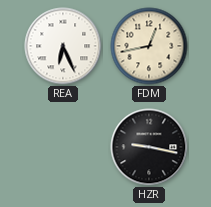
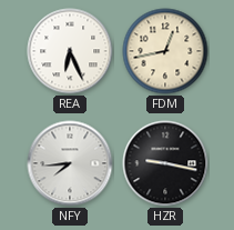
NFY: none -> 7:44 (70, 163)
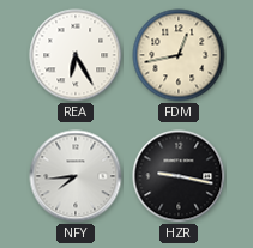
REA: 6:26 -> 6:25 (76, 55)
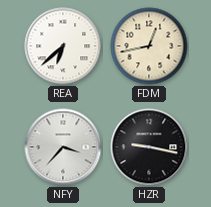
REA: 6:25 -> 6:38 (63, 46)
NFY: 7:44 -> 3:37 (63, 147)
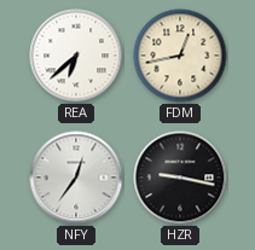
NFY: 3:37 -> 12:36 (76, 178)
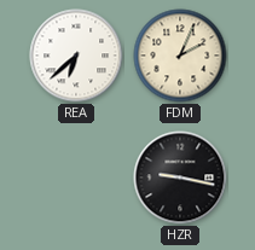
FDM: 12:43 -> 2:04 (180, 56)
NFY: 12:36 -> none (76, 178)
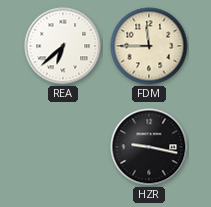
FDM: 2:04 -> 11:45 (149, 46)
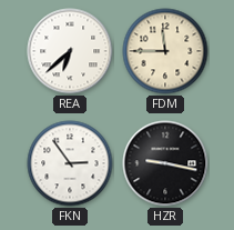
FKN: none -> 2:54 (70, 163)
